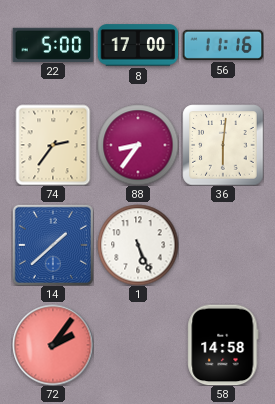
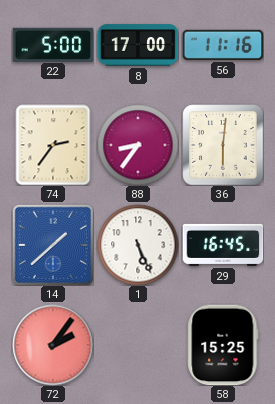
29: none -> 16:45 (223, 245)
58: 14:58 -> 15:25 (223, 345)
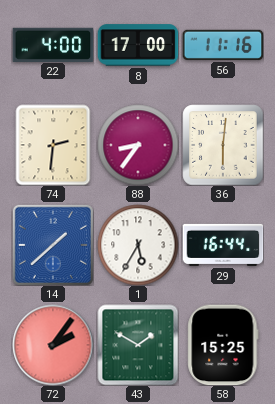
22: 5:00 -> 4:00 (53, 44)
74: 2:36 -> 2:31 (53, 145)
1: 5:26 -> 5:35 (138, 245)
29: 16:45 -> 16:44 (223, 245)
43: none -> 1:50 (138, 345)
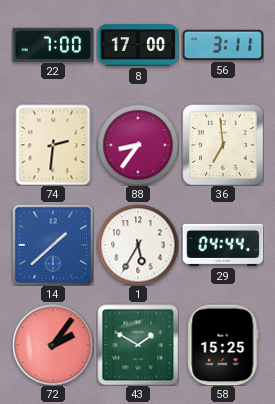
22: 4:00 -> 7:00 (53, 44)
56: 11:16 -> 3:11 (223, 45)
36: 6:01 -> 6:59 (223, 145)
29: 16:44 -> 04:44 (223, 245)
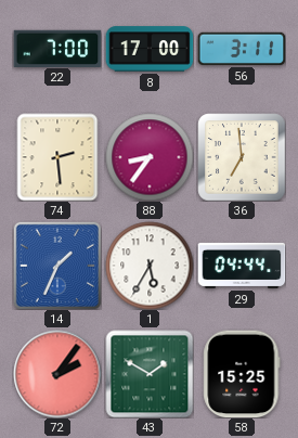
74: 2:31 -> 2:29 (57, 157)
14: 1:38 -> 1:34 (57, 266)
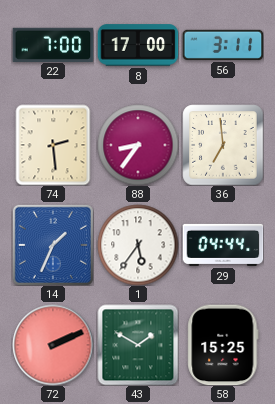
1: 5:35 -> 5:36 (138, 245)
72: 2:06 -> 2:11 (53, 345)
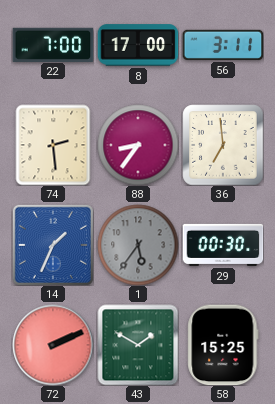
1 dial: white -> grey (138, 245)
29: 04:44 -> 00:30 (223, 245)
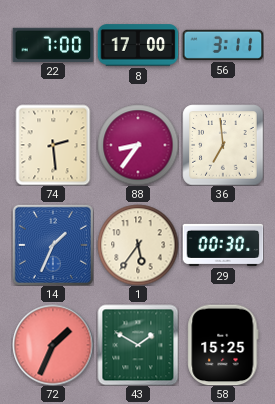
1 dial: grey -> cream (138, 245)
72: 2:11 -> 1:34 (53, 345)
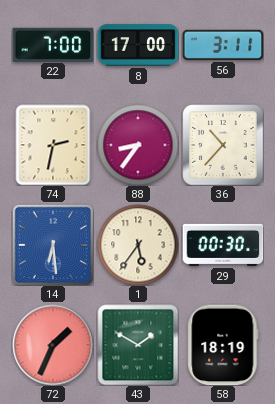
74: 2:29 -> 2:32 (53, 145)
36: 6:59 -> 10:37 (223, 145)
14: 1:34 -> 6:29 (53, 245)
58: 15:25 -> 18:19 (223, 345)
